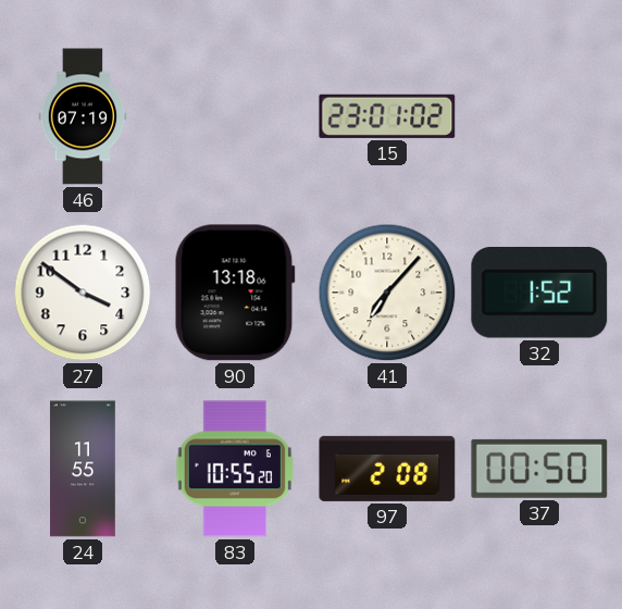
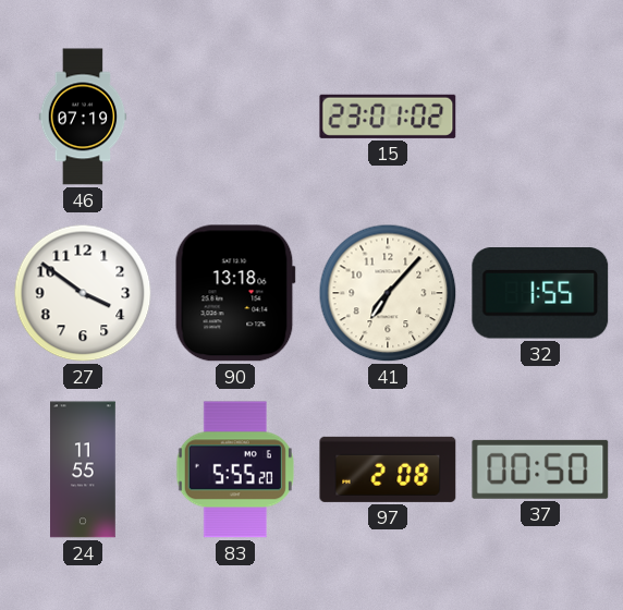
32: 1:52 -> 1:55 (540, 294)
83: 10:55 -> 5:55 (235, 469)
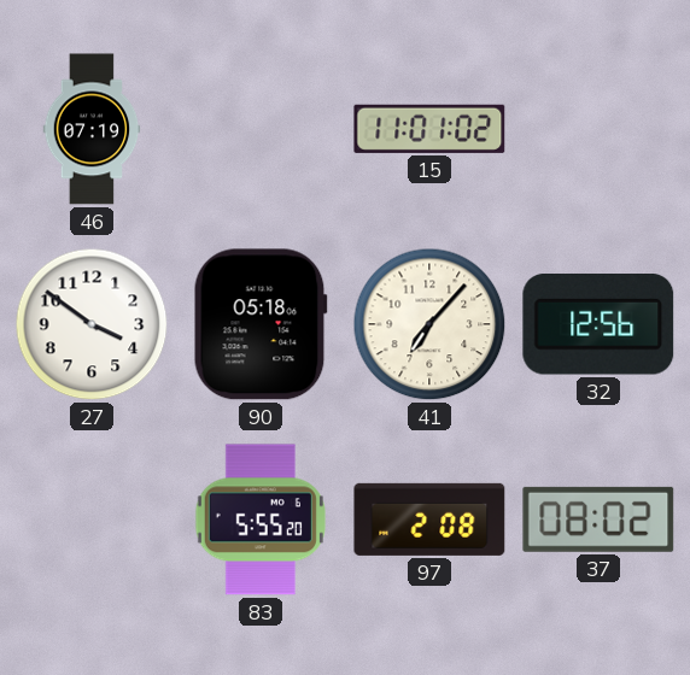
15: 23:01 -> 11:01 (429, 129)
90: 13:18 -> 05:18 (261, 324)
32: 1:55 -> 12:56 (598, 325)
24: 11:55 -> none (84, 469)
37: 00:50 -> 08:02 (598, 520)
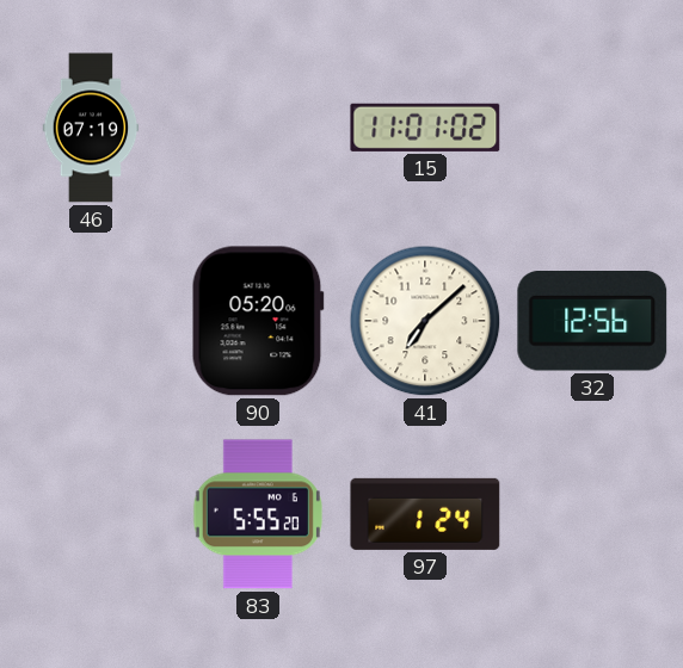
27: 3:51 -> none (92, 324)
90: 05:18 -> 05:20 (258, 321)
41: 7:07 -> 7:08 (425, 321)
97: 2:08 -> 1:24 (425, 514)
37: 08:02 -> none (598, 520)
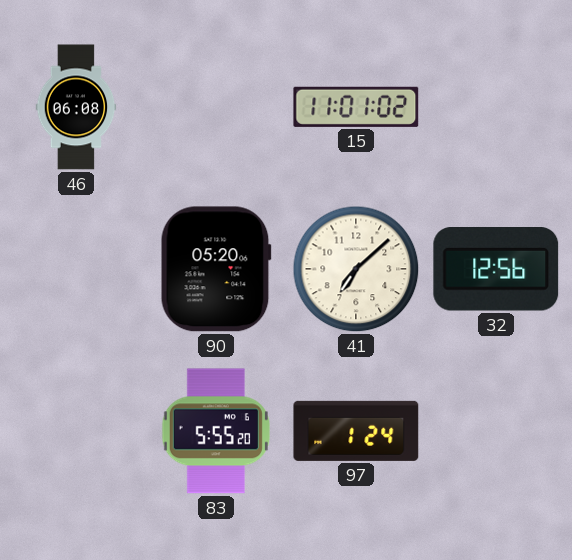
46: 07:19 -> 06:08 (76, 107)
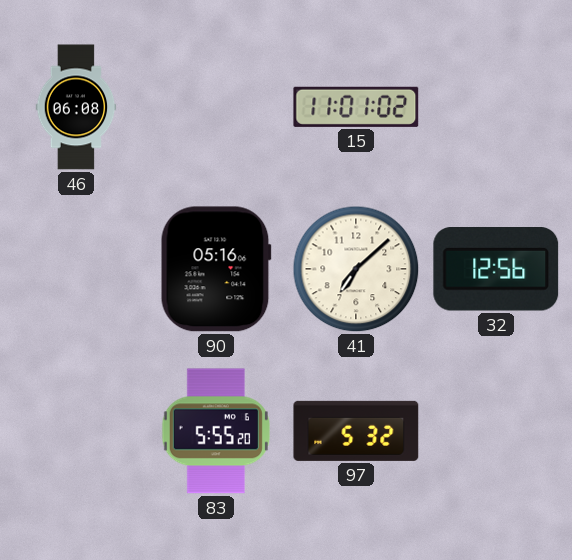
90: 05:20 -> 05:16 (216, 269)
97: 1:24 -> 5:32 (356, 431)
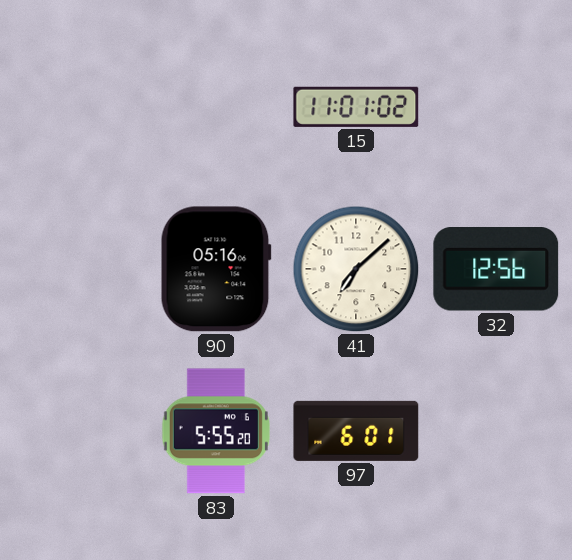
46: 06:08 -> none (76, 107)
97: 5:32 -> 6:01 (356, 431)
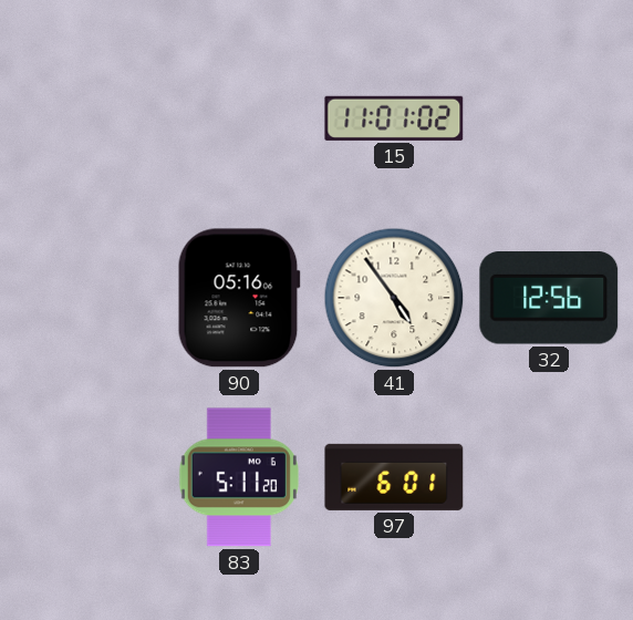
41: 7:08 -> 4:54 (394, 298)
83: 5:55 -> 5:11 (239, 477)
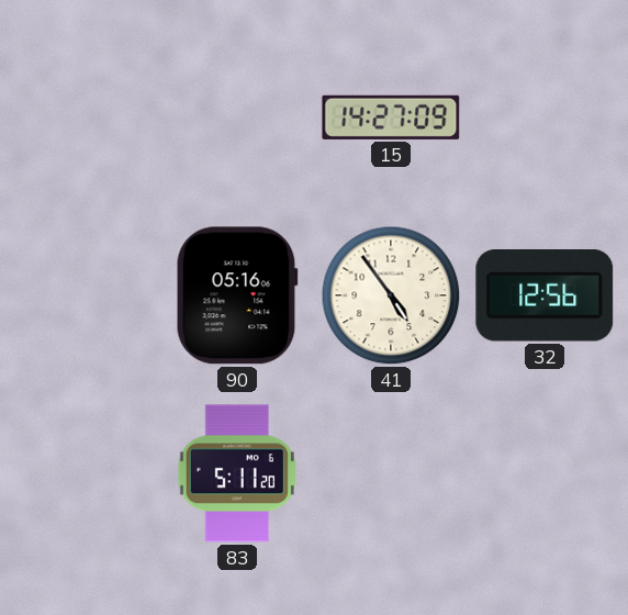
15: 11:01 -> 14:27 (391, 118)
97: 6:01 -> none (394, 477)
